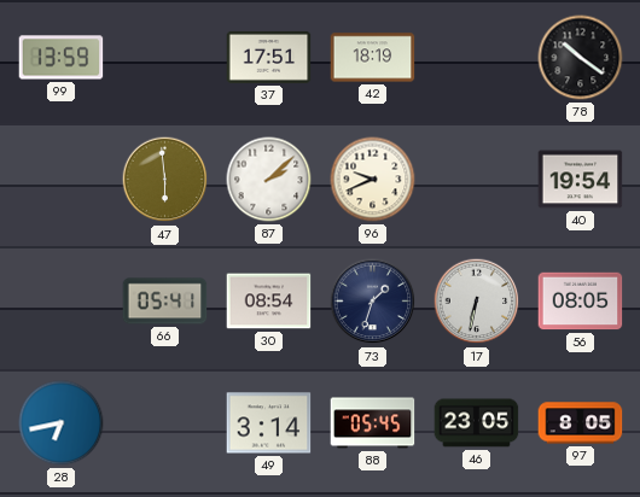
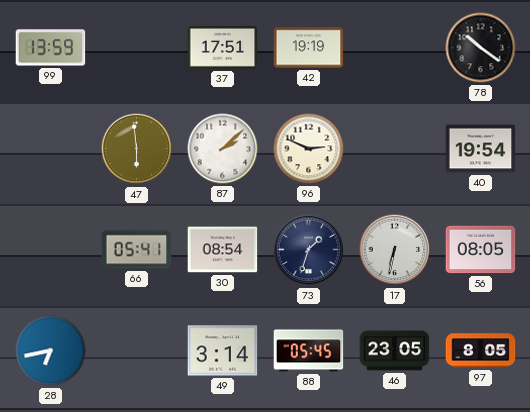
42: 18:19 -> 19:19 (309, 48)
96: 9:41 -> 2:49 (309, 149)
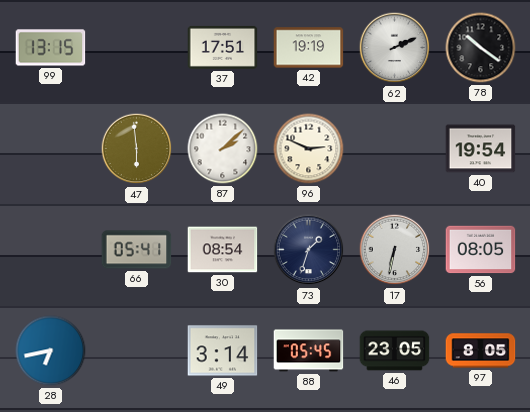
99: 13:59 -> 13:15 (51, 48)
62: none -> 2:11 (395, 48)
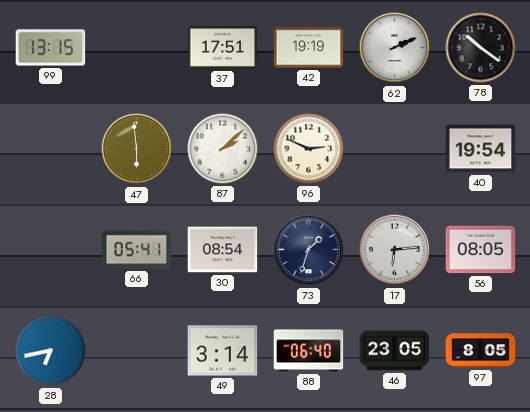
17: 6:32 -> 6:14 (395, 250)
88: 05:45 -> 06:40 (309, 351)
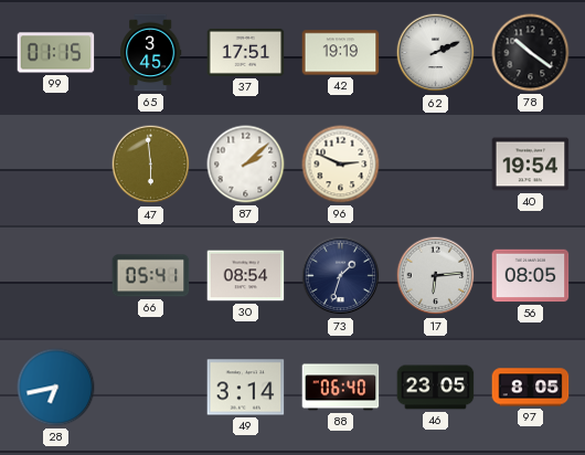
99: 13:15 -> 01:15 (56, 53)
65: none -> 3:45 (151, 53)
